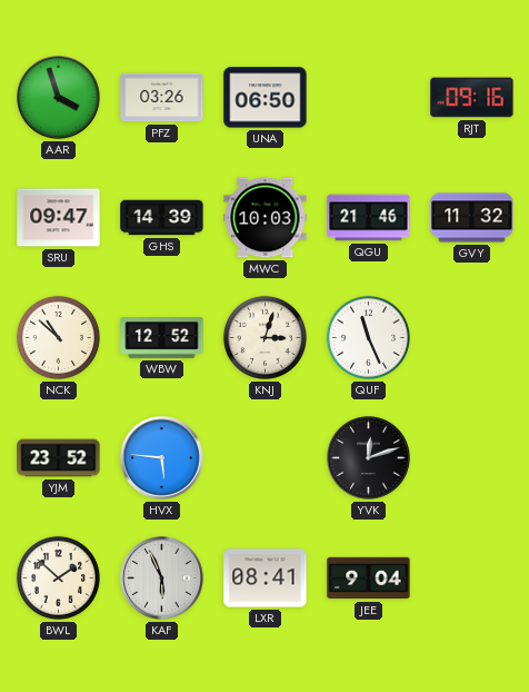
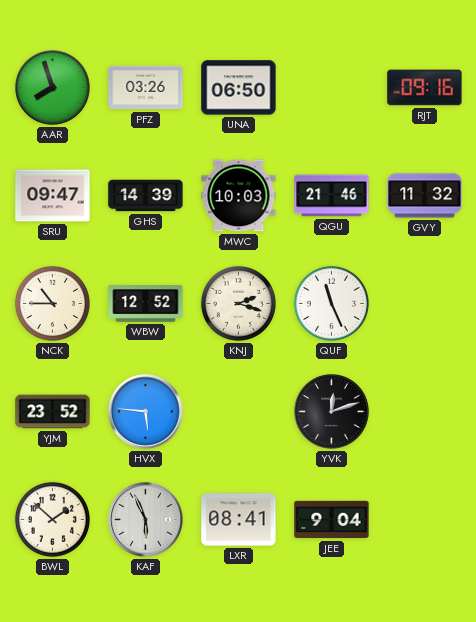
AAR: 3:57 -> 7:57 (53, 88)
NCK: 10:52 -> 10:45 (52, 303)
KNJ: 3:03 -> 2:18 (238, 303)
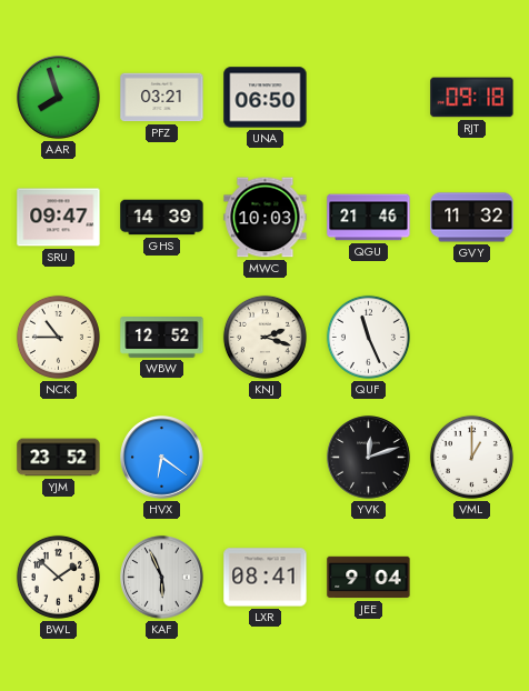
PFZ: 03:26 -> 03:21 (162, 98)
RJT: 09:16 -> 09:18 (472, 98)
HVX: 5:46 -> 6:21 (162, 458)
VML: none -> 1:00 (471, 457)
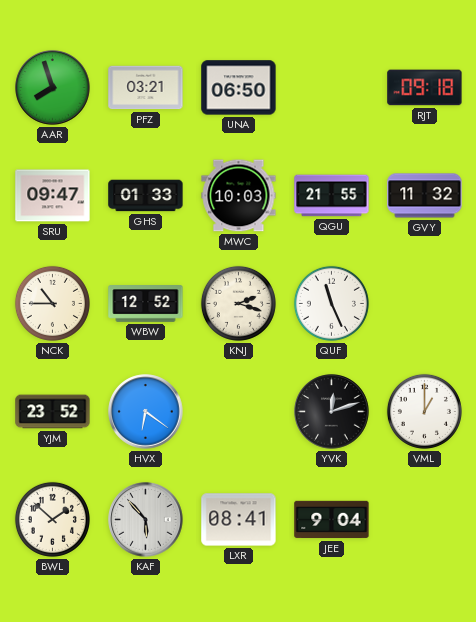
GHS: 14:39 -> 01:33 (146, 196)
QGU: 21:46 -> 21:55 (332, 196)
KAF: 5:56 -> 5:53 (146, 520)
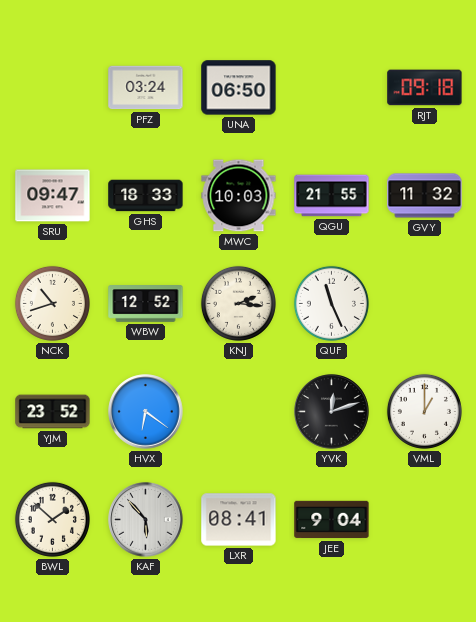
AAR: 7:57 -> none (53, 88)
PFZ: 03:21 -> 03:24 (146, 88)
GHS: 01:33 -> 18:33 (146, 196)
NCK: 10:45 -> 10:42 (52, 303)
KNJ: 2:18 -> 2:16 (238, 303)
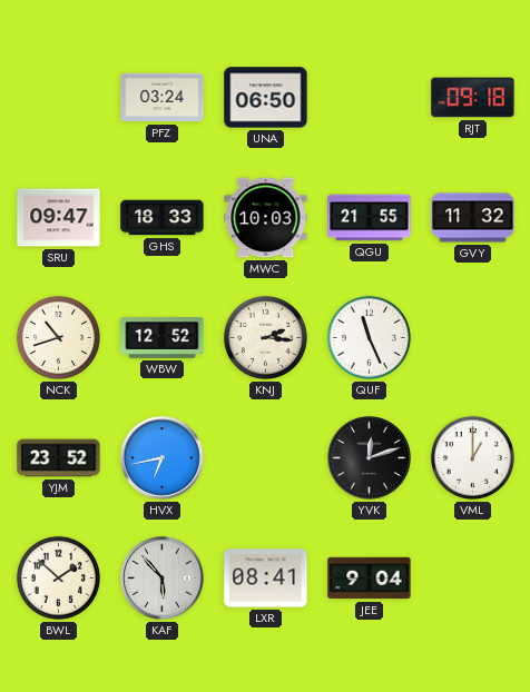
HVX: 6:21 -> 6:43 (163, 458)
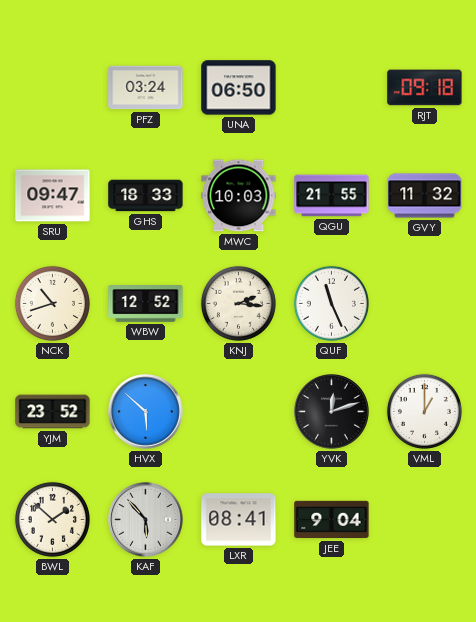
HVX: 6:43 -> 5:52 (146, 412)
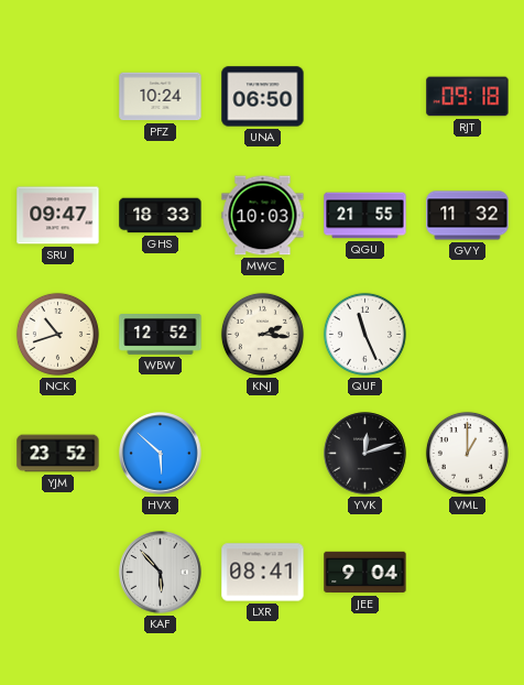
PFZ: 03:24 -> 10:24 (161, 97)
BWL: 1:52 -> none (52, 519)
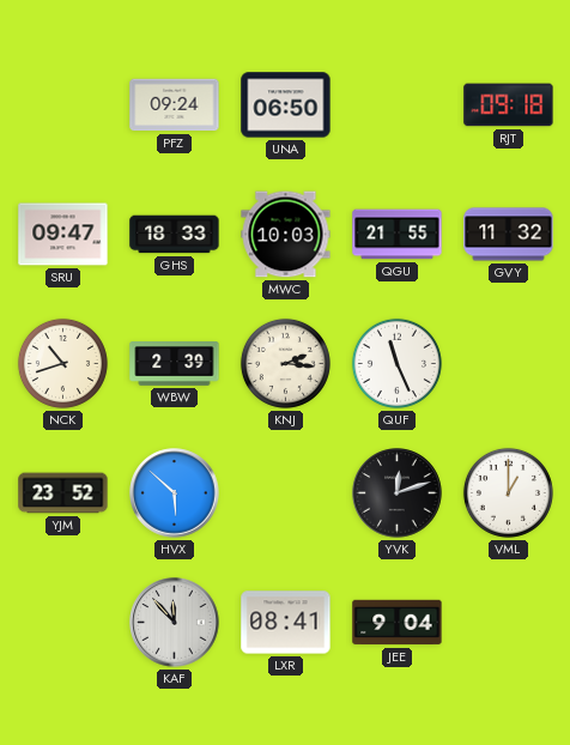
PFZ: 10:24 -> 09:24 (175, 105)
WBW: 12:52 -> 2:39 (175, 364)
KAF: 5:53 -> 11:53 (175, 623)
